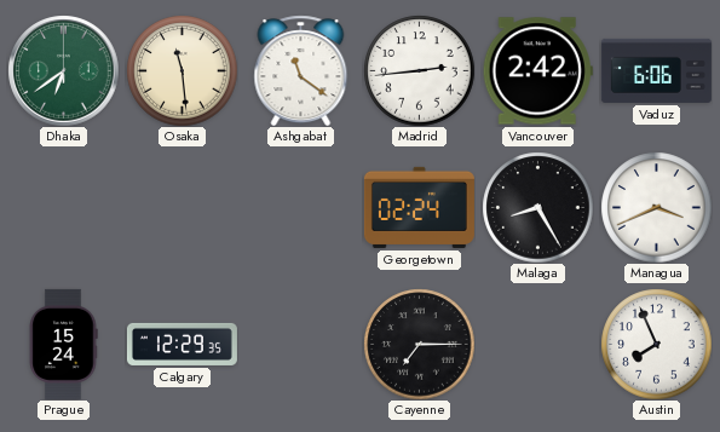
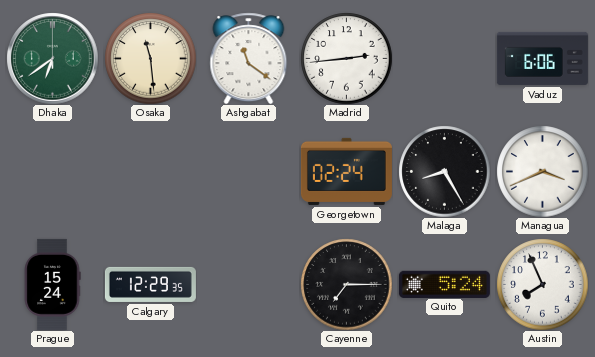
Vancouver: 2:42 -> none (537, 71)
Quito: none -> 5:24 (444, 284)
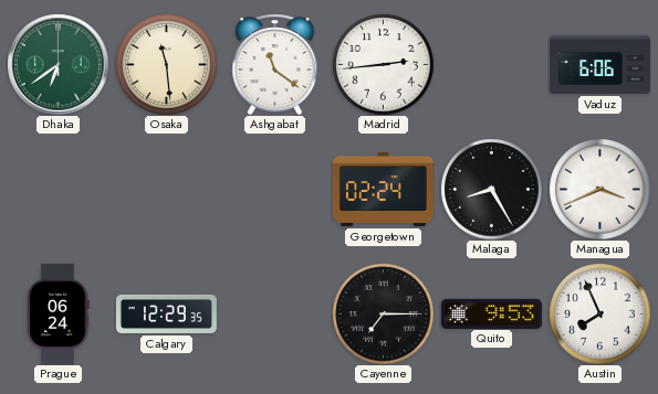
Prague: 15:24 -> 06:24 (58, 313)
Quito: 5:24 -> 9:53 (491, 313)
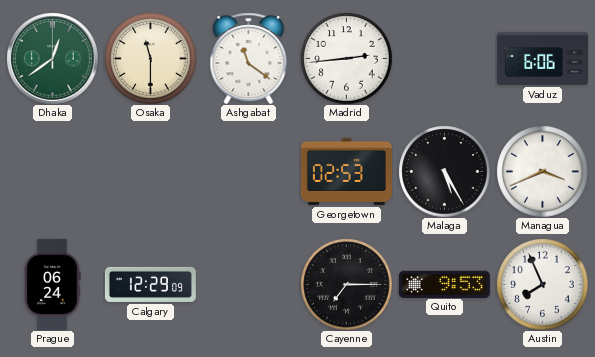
Dhaka: 6:39 -> 12:39 (52, 58)
Osaka: 11:29 -> 11:30 (150, 58)
Georgetown: 02:24 -> 02:53 (346, 171)
Malaga: 8:25 -> 5:25 (444, 171)
Calgary: 12:29:35 -> 12:29:09 (150, 284)
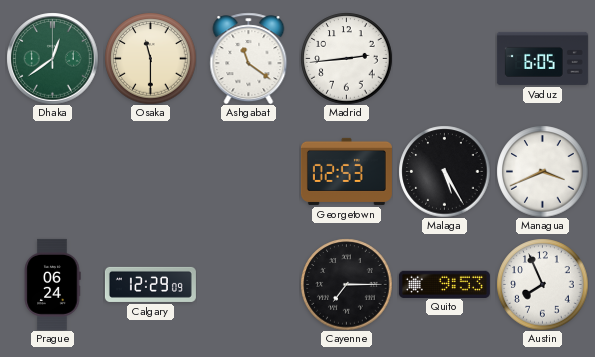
Vaduz: 6:06 -> 6:05 (542, 58)
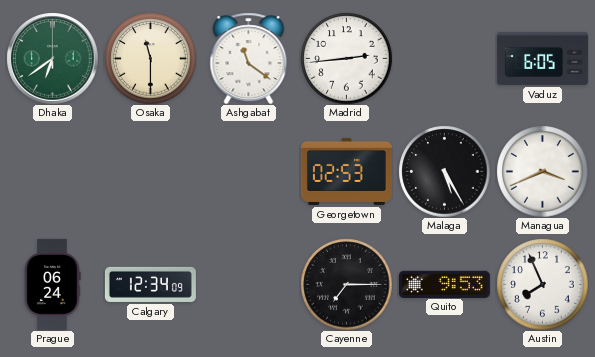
Dhaka: 12:39 -> 6:39 (52, 58)
Calgary: 12:29 -> 12:34 (150, 284)
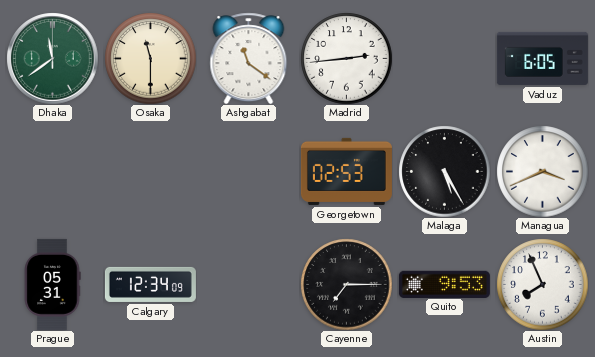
Dhaka: 6:39 -> 11:39 (52, 58)
Prague: 06:24 -> 05:31 (52, 284)
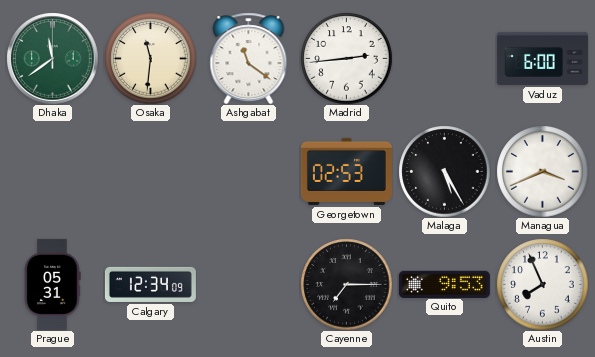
Osaka: 11:30 -> 11:31 (150, 58)
Vaduz: 6:05 -> 6:00 (542, 58)
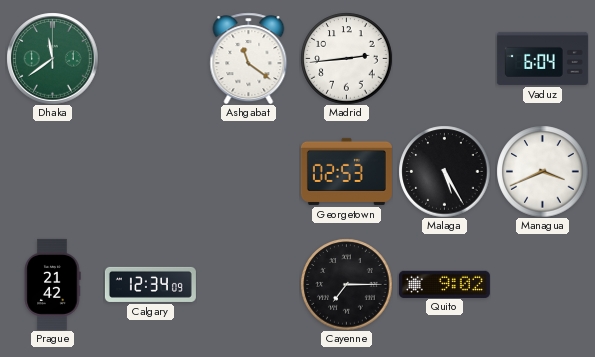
Osaka: 11:31 -> none (150, 58)
Vaduz: 6:00 -> 6:04 (542, 58)
Prague: 05:31 -> 21:42 (52, 284)
Quito: 9:53 -> 9:02 (444, 284)
Austin: 7:56 -> none (542, 284)
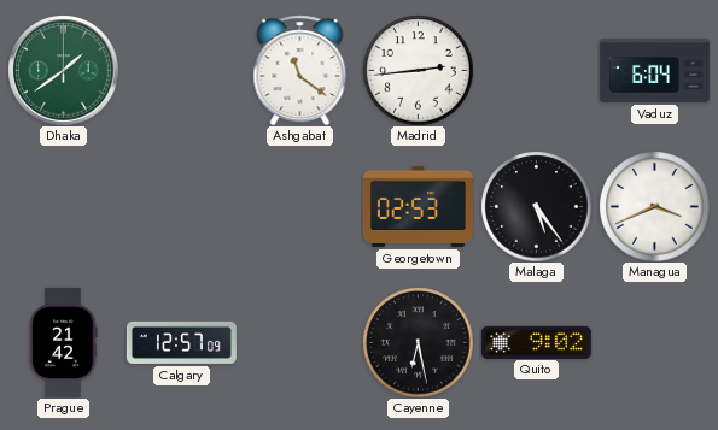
Dhaka: 11:39 -> 1:39 (63, 70)
Malaga: 5:25 -> 5:24 (536, 206)
Calgary: 12:34 -> 12:57 (181, 342)
Cayenne: 7:15 -> 6:28 (418, 342)
